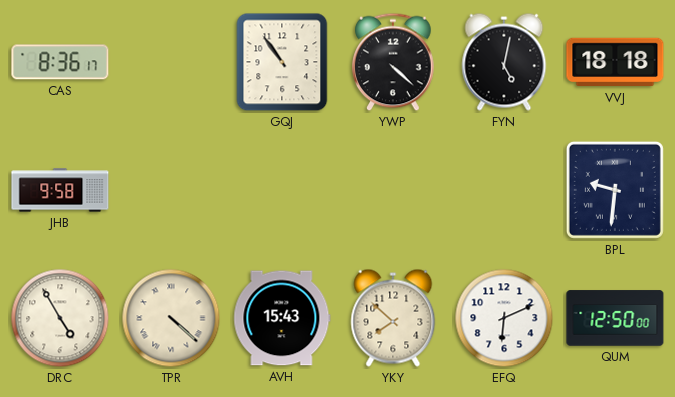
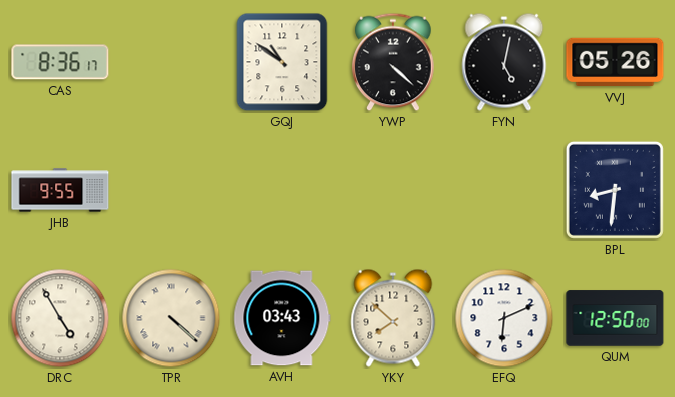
GQJ: 10:54 -> 10:51 (282, 62)
VVJ: 18:18 -> 05:26 (615, 62)
JHB: 9:58 -> 9:55 (60, 190)
BPL: 9:31 -> 8:31 (615, 190)
AVH: 15:43 -> 03:43 (282, 318)
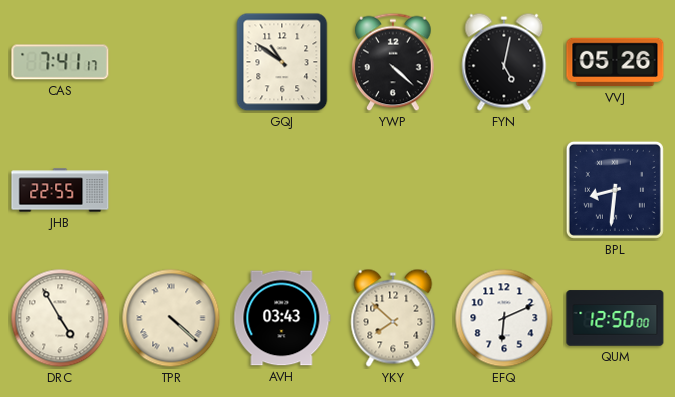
CAS: 8:36 -> 7:41 (60, 62)
JHB: 9:55 -> 22:55 (60, 190)
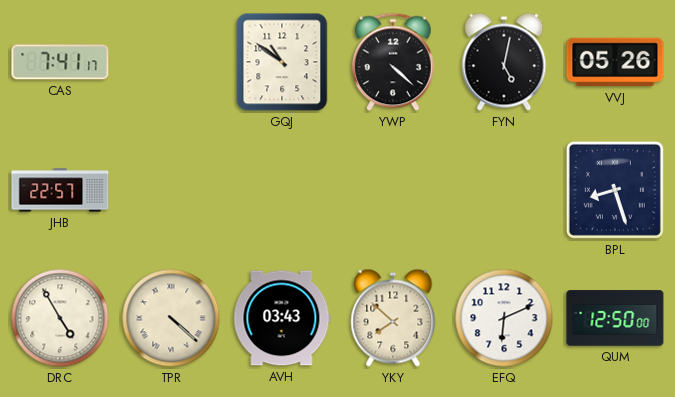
JHB: 22:55 -> 22:57 (60, 190)
BPL: 8:31 -> 8:27 (615, 190)
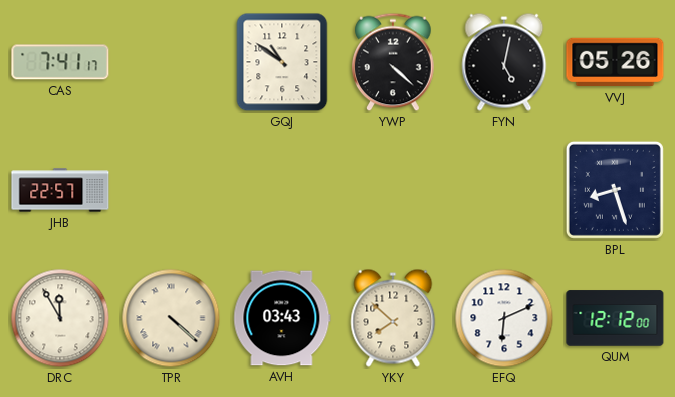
DRC: 4:55 -> 11:55 (60, 318)
QUM: 12:50 -> 12:12 (615, 318)
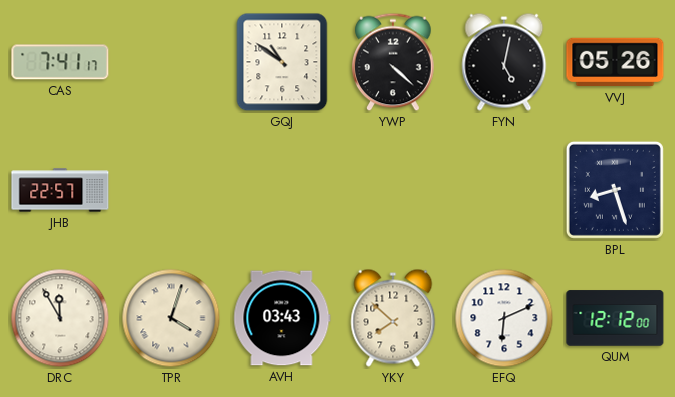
TPR: 4:22 -> 4:03 (171, 318)
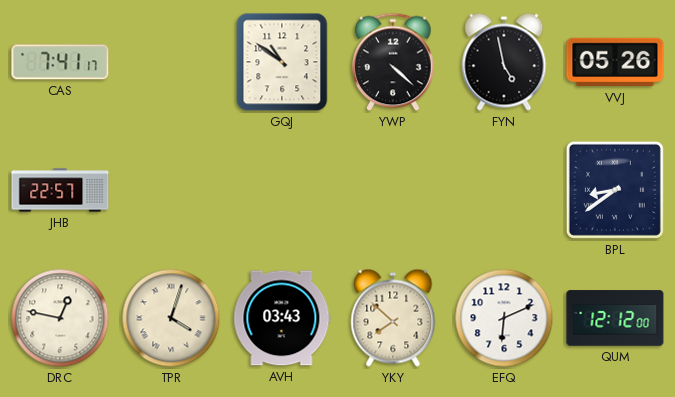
FYN: 5:02 -> 4:58 (504, 62)
BPL: 8:27 -> 8:39 (615, 190)
DRC: 11:55 -> 12:47 (60, 318)
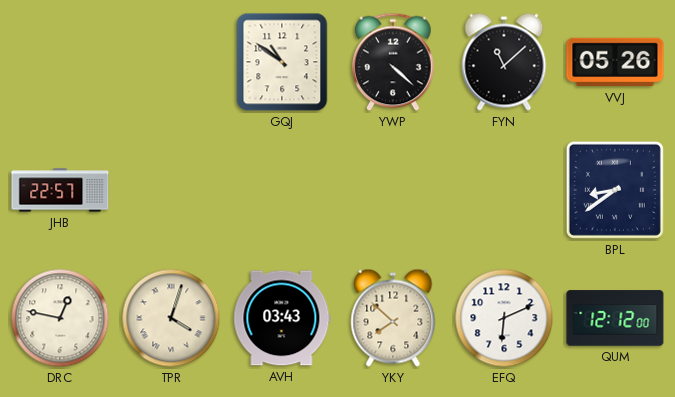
CAS: 7:41 -> none (60, 62)
FYN: 4:58 -> 11:08 (504, 62)
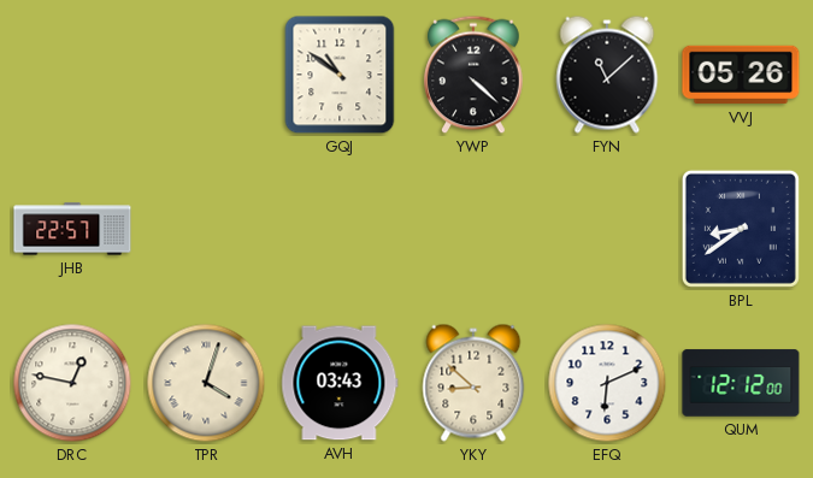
YKY: 7:52 -> 8:52 (473, 383)
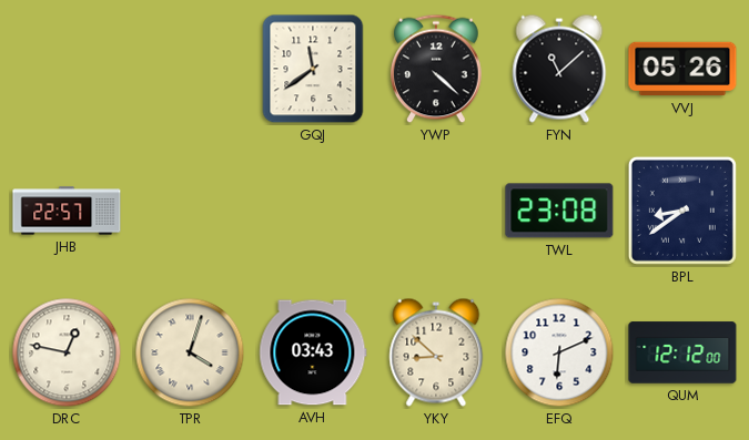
GQJ: 10:51 -> 11:39 (313, 69)
TWL: none -> 23:08 (559, 211)
